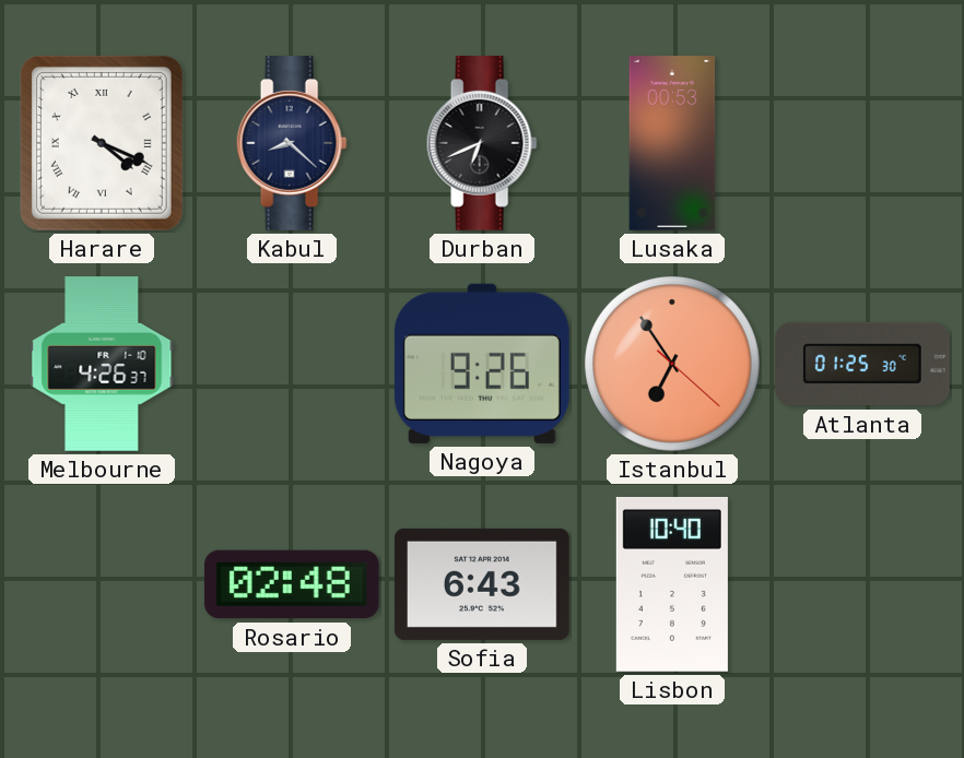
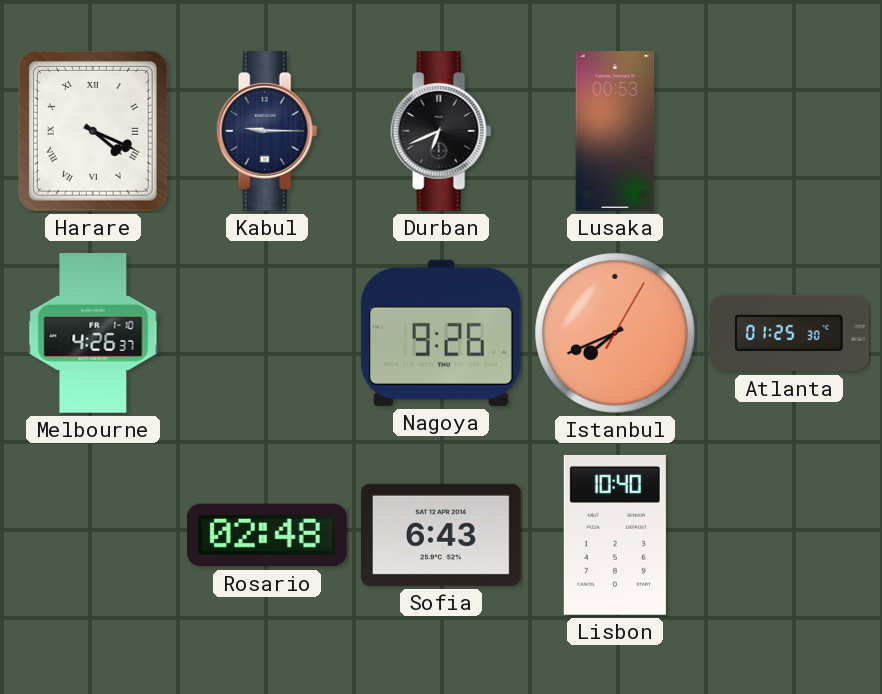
Kabul: 8:22 -> 9:15 (267, 132)
Istanbul: 6:54 -> 7:41 (616, 334)
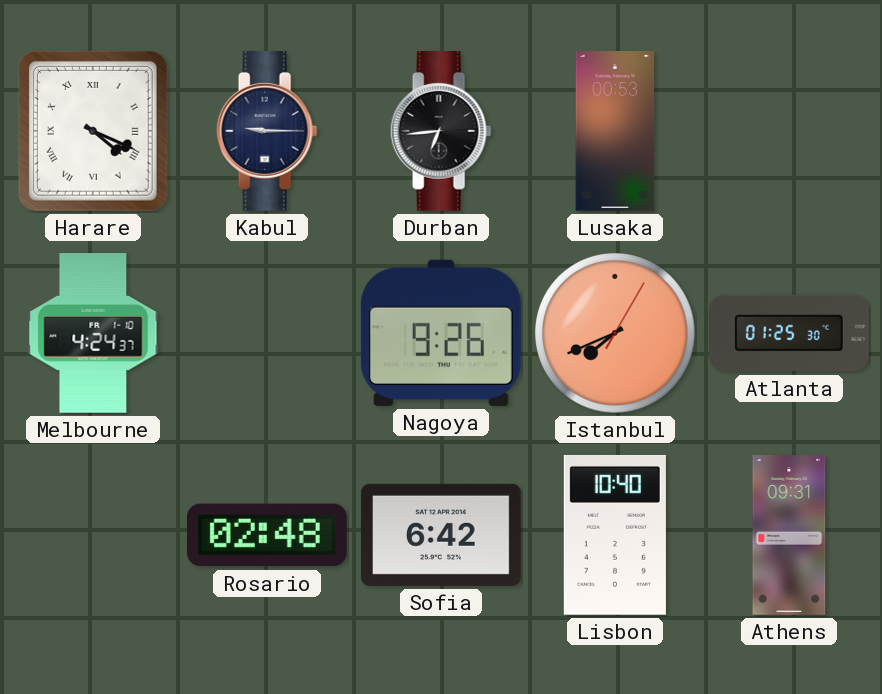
Durban: 6:41 -> 6:44 (441, 132)
Melbourne: 4:26 -> 4:24 (93, 333)
Sofia: 6:43 -> 6:42 (441, 535)
Athens: none -> 09:31 (789, 535)
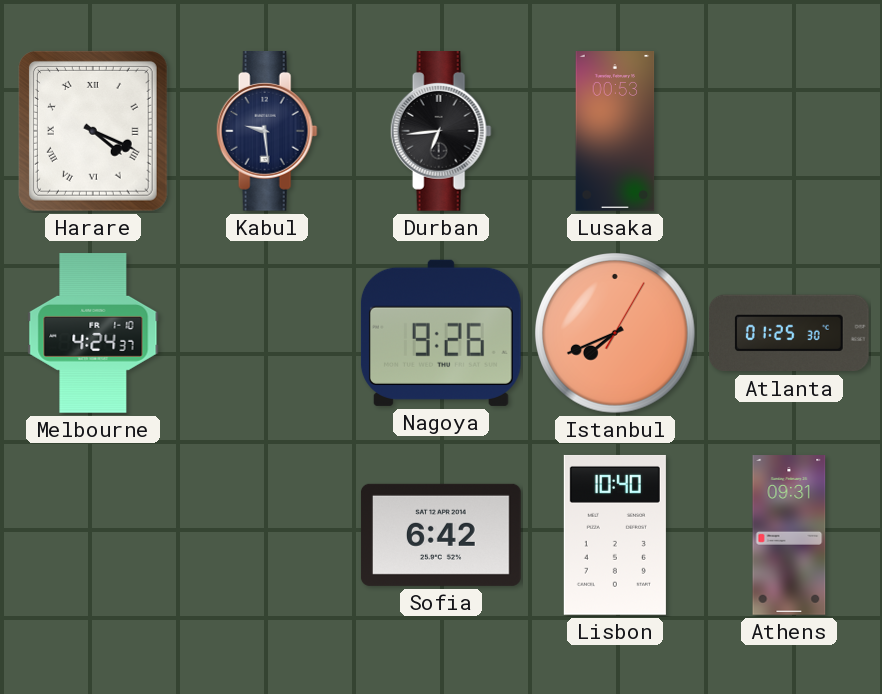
Kabul: 9:15 -> 9:29 (267, 132)
Rosario: 02:48 -> none (267, 535)
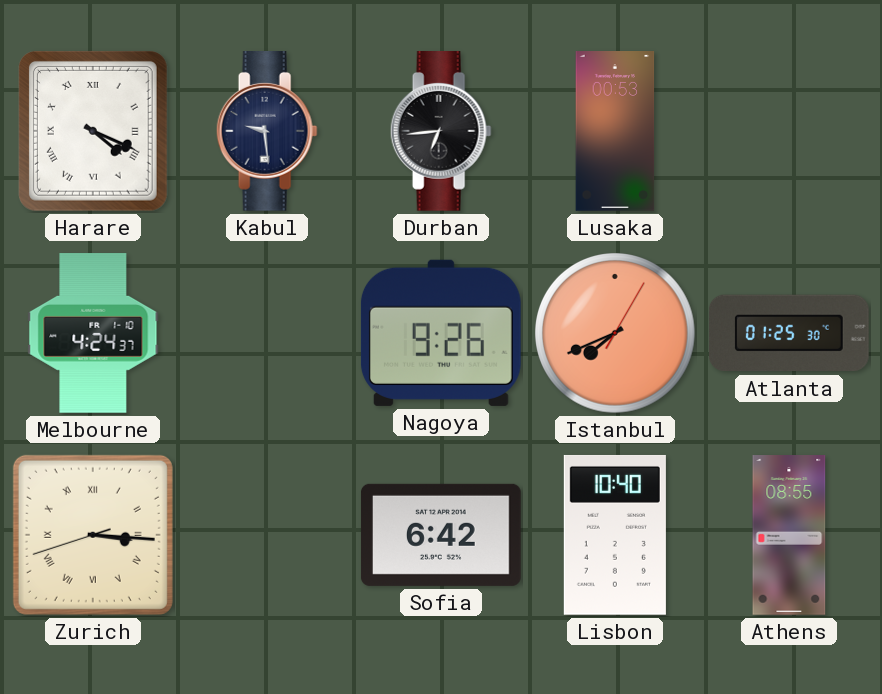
Zurich: none -> 3:15 (93, 535)
Athens: 09:31 -> 08:55 (789, 535)
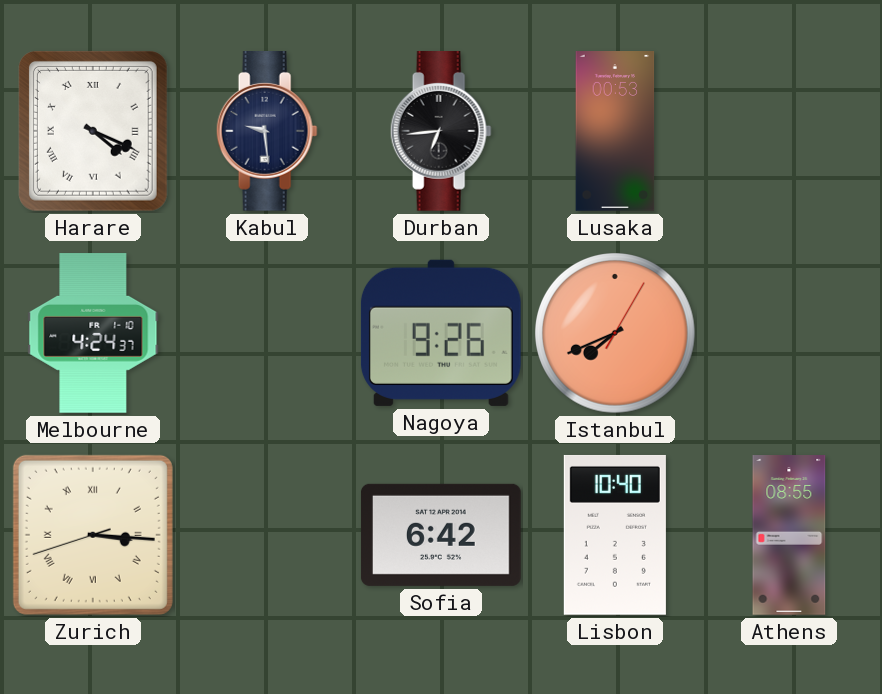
Atlanta: 01:25 -> none (789, 333)
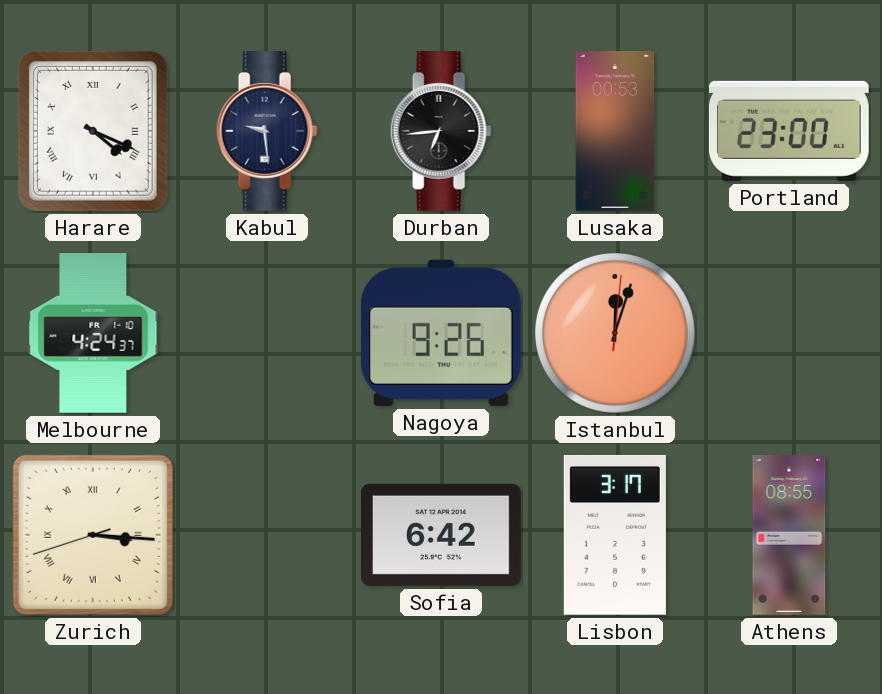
Portland: none -> 23:00 (789, 131)
Istanbul: 7:41 -> 12:03 (616, 334)
Lisbon: 10:40 -> 3:17 (615, 535)
